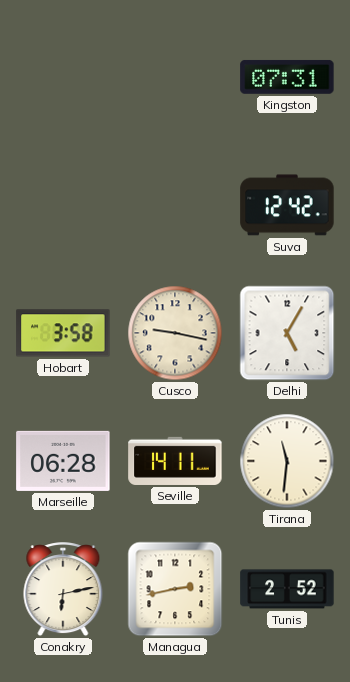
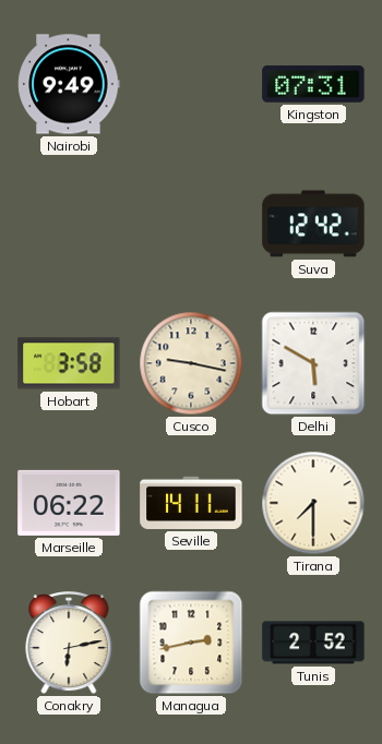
Nairobi: none -> 9:49 (69, 84)
Delhi: 5:05 -> 5:50 (313, 363)
Marseille: 06:28 -> 06:22 (69, 503)
Tirana: 11:31 -> 7:30 (313, 503)
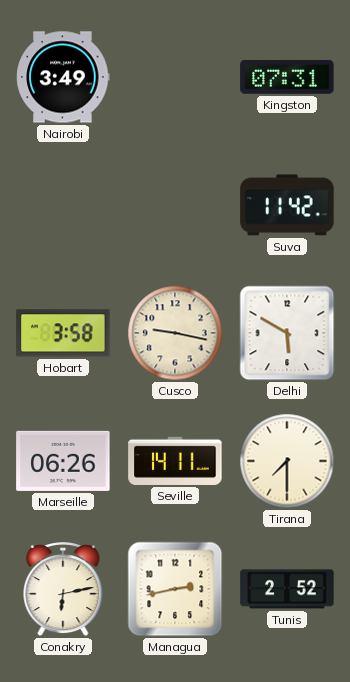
Nairobi: 9:49 -> 3:49 (63, 77)
Suva: 12:42 -> 11:42 (287, 205)
Marseille: 06:22 -> 06:26 (63, 461)
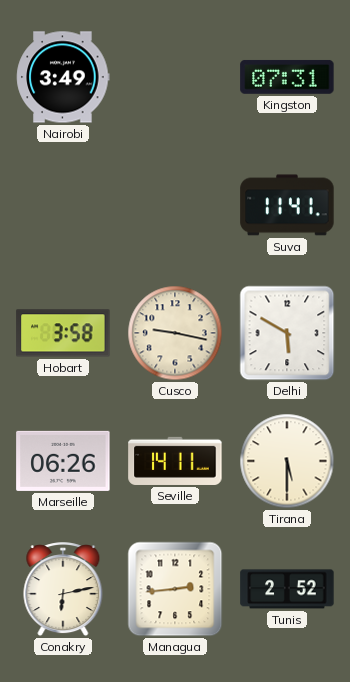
Suva: 11:42 -> 11:41 (287, 205)
Tirana: 7:30 -> 5:30 (287, 461)
Managua: 2:43 -> 2:44 (175, 589)
